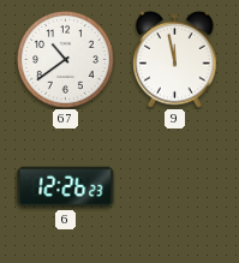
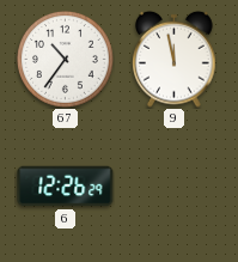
67: 10:39 -> 10:36 (65, 59)
6: 12:26:23 -> 12:26:29 (66, 187)
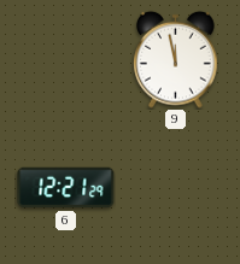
67: 10:36 -> none (65, 59)
6: 12:26 -> 12:21 (66, 188)
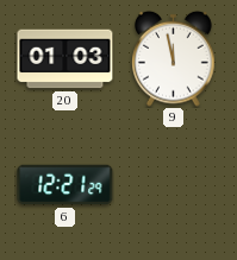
20: none -> 01:03 (66, 59)
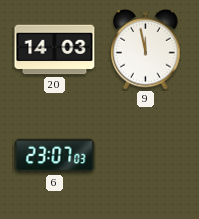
20: 01:03 -> 14:03 (55, 50)
6: 12:21 -> 23:07 (55, 156)
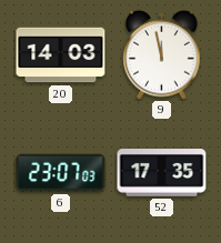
52: none -> 17:35 (162, 173)
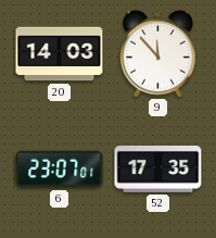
9: 11:58 -> 11:53 (158, 53)
6: 23:07:03 -> 23:07:01 (60, 170)
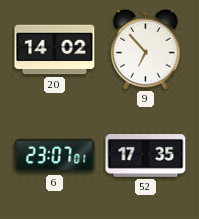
20: 14:03 -> 14:02 (55, 50)
9: 11:53 -> 6:53 (146, 49)
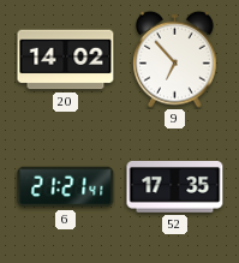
6: 23:07 -> 21:21 (66, 187)
